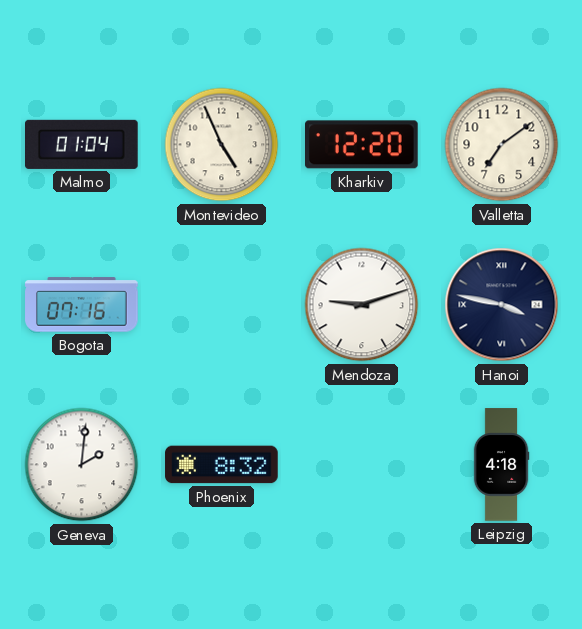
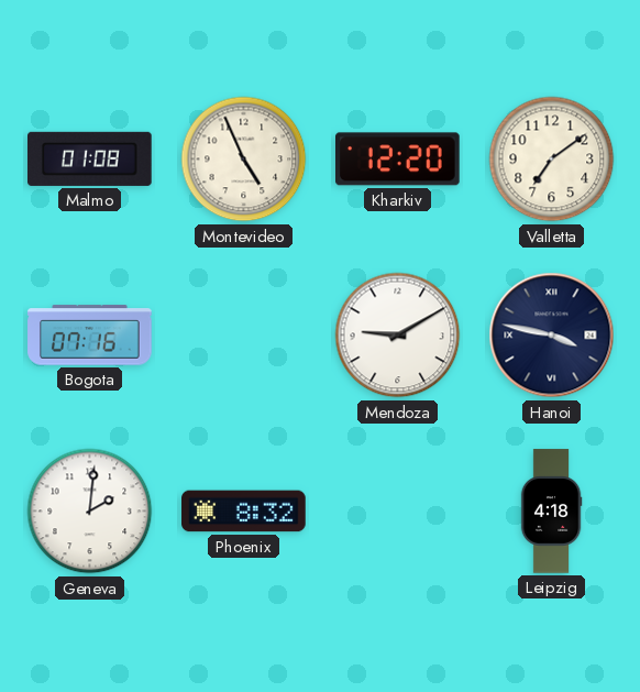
Malmo: 01:04 -> 01:08 (90, 158)
Mendoza: 9:12 -> 9:10 (398, 336)
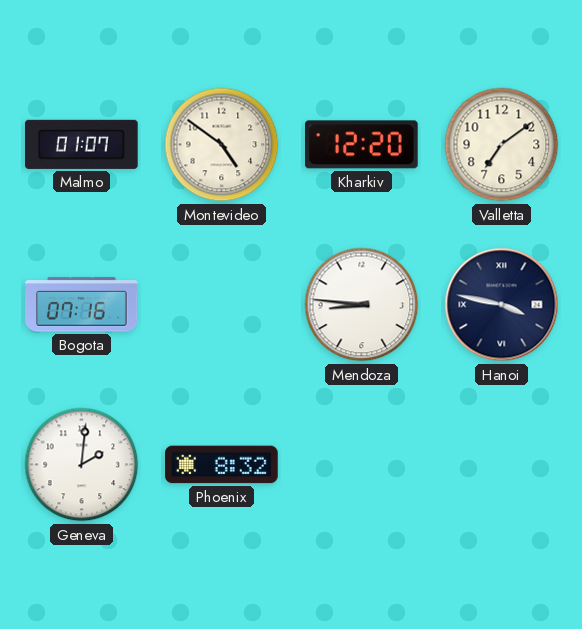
Malmo: 01:08 -> 01:07 (82, 144)
Montevideo: 4:56 -> 4:51 (222, 145)
Mendoza: 9:10 -> 8:46 (362, 305)
Leipzig: 4:18 -> none (551, 512)
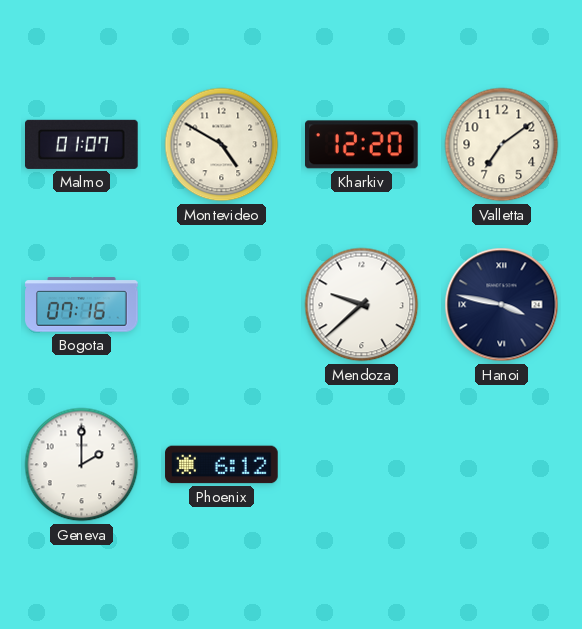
Montevideo: 4:51 -> 4:50 (222, 145)
Mendoza: 8:46 -> 9:38 (362, 305)
Geneva: 2:01 -> 2:00 (82, 465)
Phoenix: 8:32 -> 6:12 (222, 465)
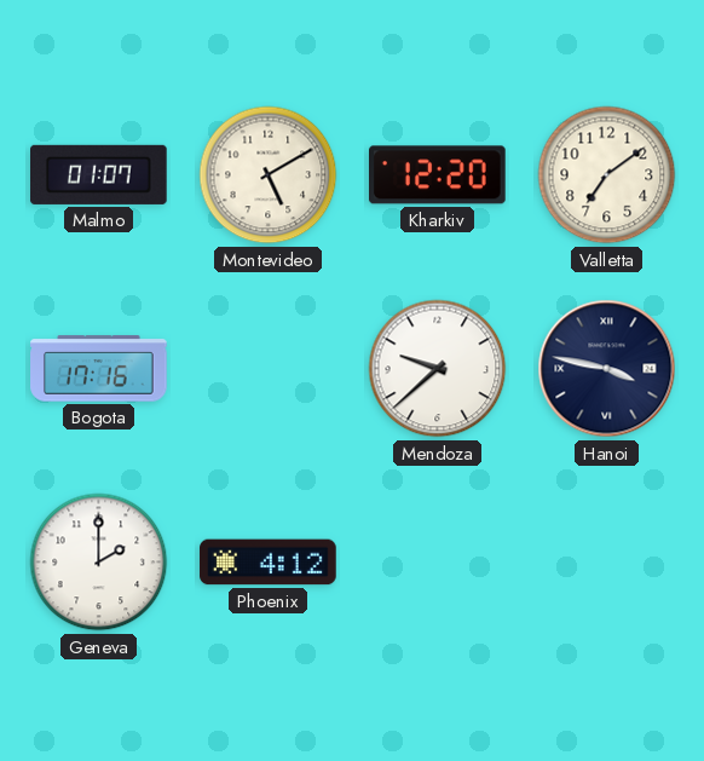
Montevideo: 4:50 -> 5:10 (269, 175)
Bogota: 07:16 -> 17:16 (99, 369)
Phoenix: 6:12 -> 4:12 (269, 563)
